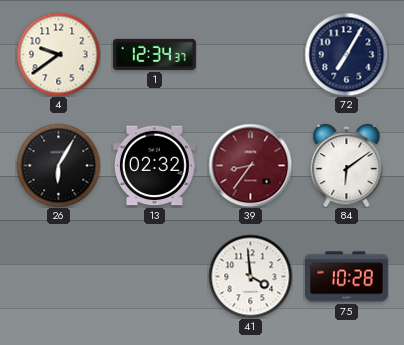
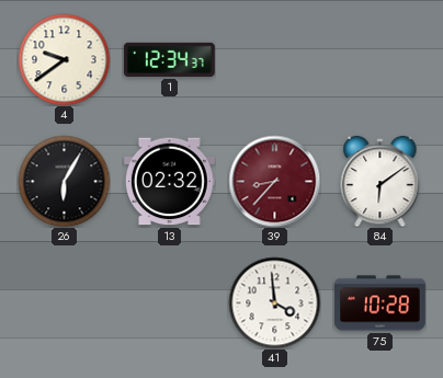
72: 7:05 -> none (346, 54)
39: 8:36 -> 8:37 (274, 181)
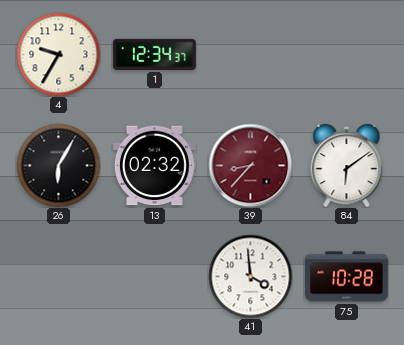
4: 9:39 -> 9:35 (58, 54)
